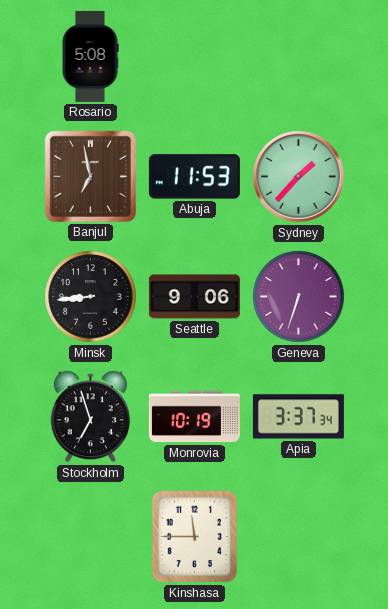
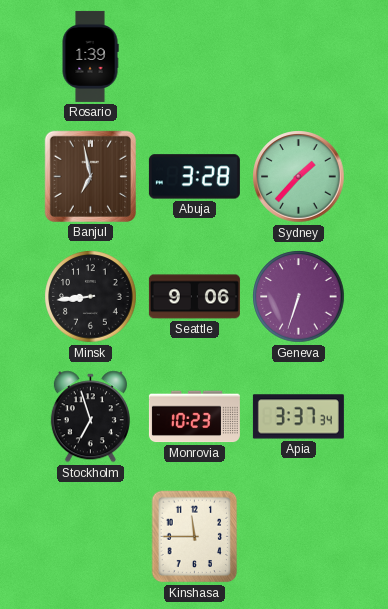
Rosario: 5:08 -> 1:39 (90, 56)
Abuja: 11:53 -> 3:28 (194, 177)
Monrovia: 10:19 -> 10:23 (194, 417)
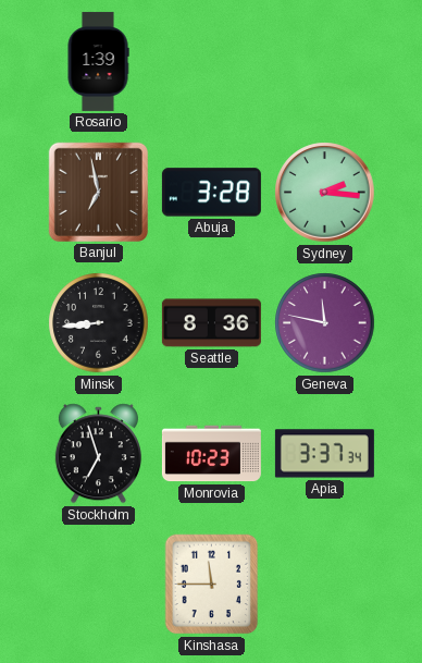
Sydney: 1:37 -> 2:16 (325, 193)
Seattle: 9:06 -> 8:36 (211, 323)
Geneva: 6:33 -> 11:47 (325, 323)
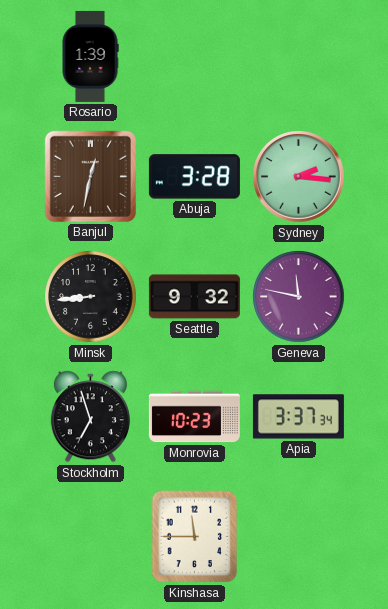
Banjul: 6:58 -> 12:32 (90, 176)
Seattle: 8:36 -> 9:32 (194, 297)
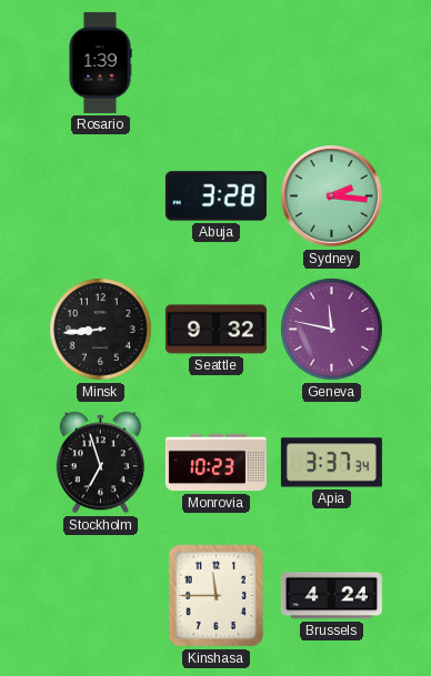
Banjul: 12:32 -> none (90, 176)
Brussels: none -> 4:24 (331, 596)
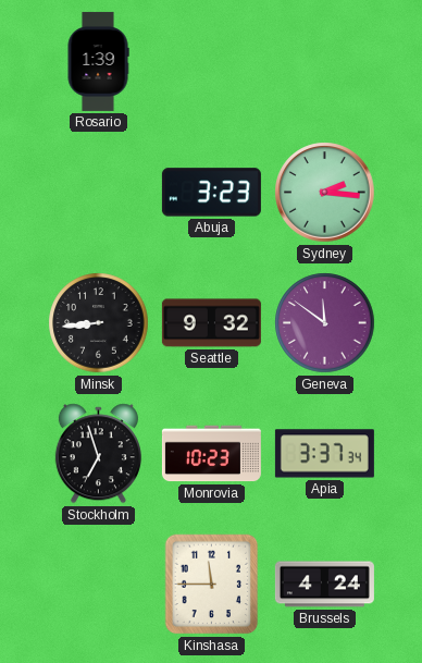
Abuja: 3:28 -> 3:23 (211, 193)
Geneva: 11:47 -> 11:51 (325, 323)
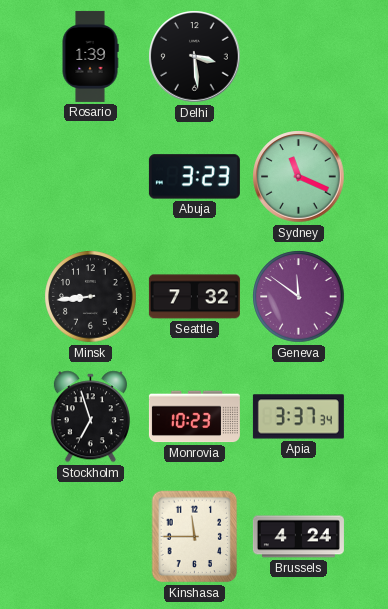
Delhi: none -> 3:29 (195, 57)
Sydney: 2:16 -> 11:19 (299, 177)
Seattle: 9:32 -> 7:32 (194, 297)
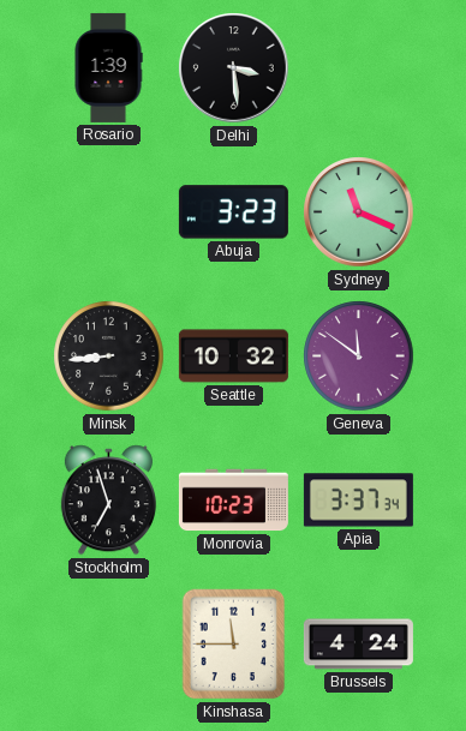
Seattle: 7:32 -> 10:32 (233, 356)
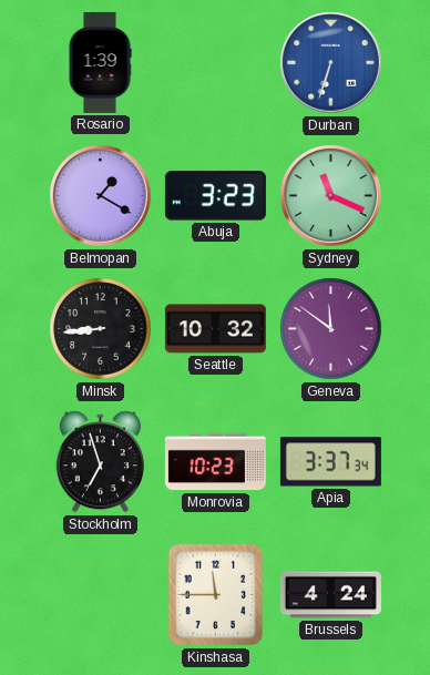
Delhi: 3:29 -> none (234, 68)
Durban: none -> 6:33 (331, 63)
Belmopan: none -> 1:20 (101, 196)
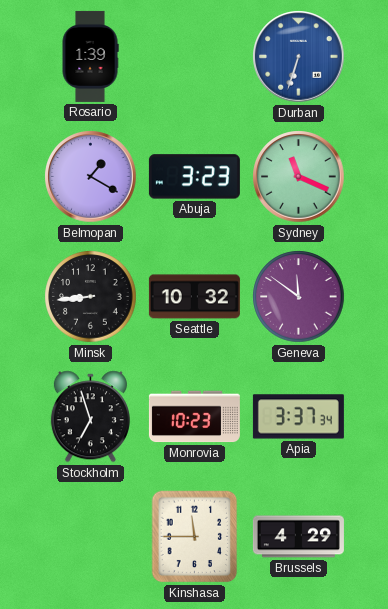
Brussels: 4:24 -> 4:29 (298, 537)
